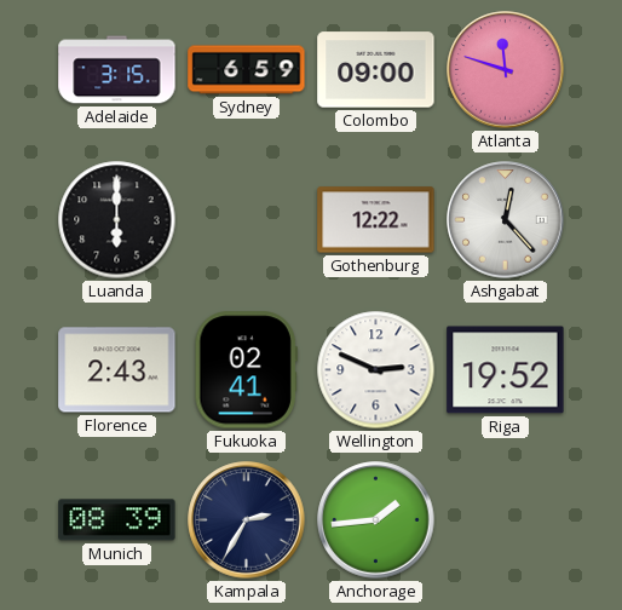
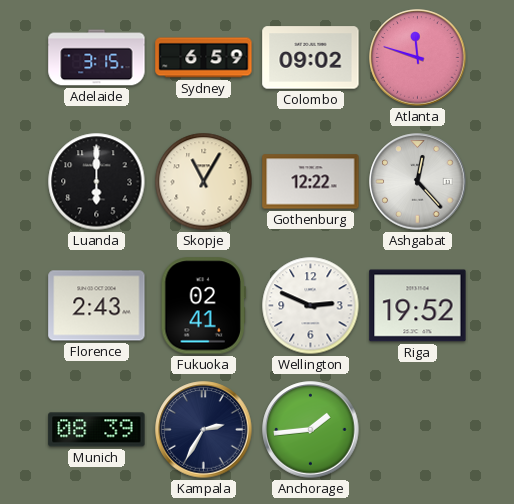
Colombo: 09:00 -> 09:02 (311, 58)
Skopje: none -> 11:05 (204, 182)
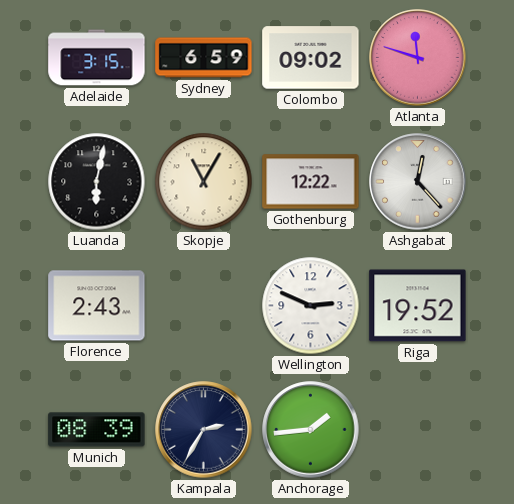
Luanda: 6:00 -> 6:02 (97, 182)
Fukuoka: 02:41 -> none (203, 306)
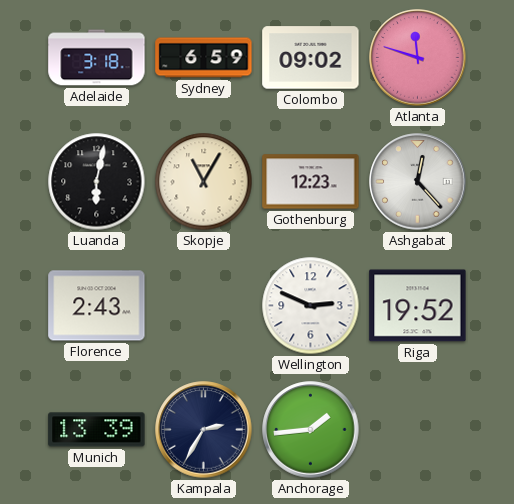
Adelaide: 3:15 -> 3:18 (97, 58)
Gothenburg: 12:22 -> 12:23 (311, 182)
Munich: 08:39 -> 13:39 (97, 430)
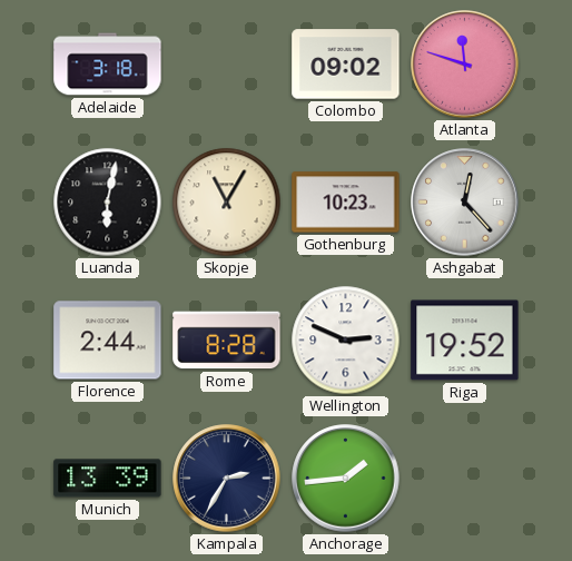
Sydney: 6:59 -> none (204, 58)
Gothenburg: 12:23 -> 10:23 (346, 203)
Florence: 2:43 -> 2:44 (108, 341)
Rome: none -> 8:28 (227, 341)
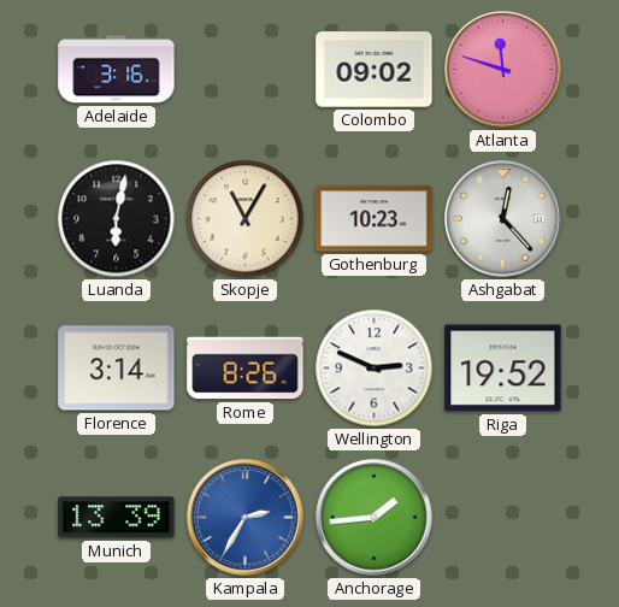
Adelaide: 3:18 -> 3:16 (117, 70)
Florence: 2:44 -> 3:14 (117, 369)
Rome: 8:28 -> 8:26 (246, 369)
Kampala dial: navy -> blue (246, 518)
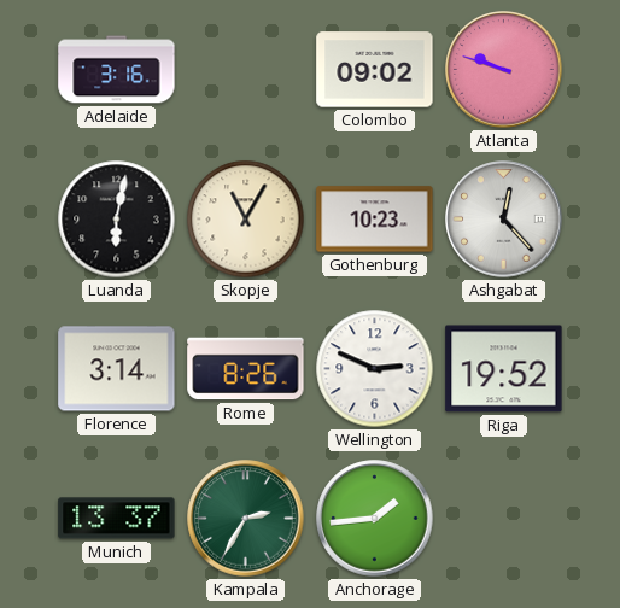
Atlanta: 11:48 -> 9:48 (504, 70)
Munich: 13:39 -> 13:37 (117, 519)
Kampala dial: blue -> green (246, 519)
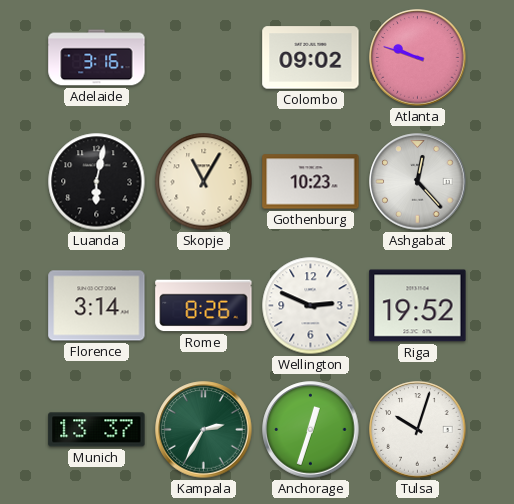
Anchorage: 1:44 -> 12:33 (311, 430)
Tulsa: none -> 10:03 (418, 430)
